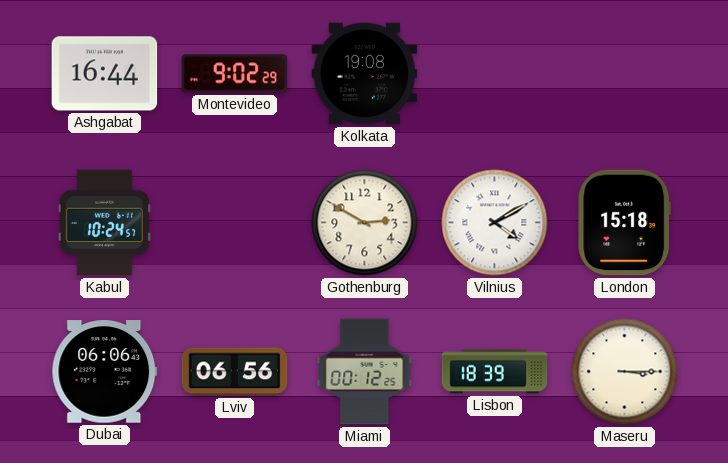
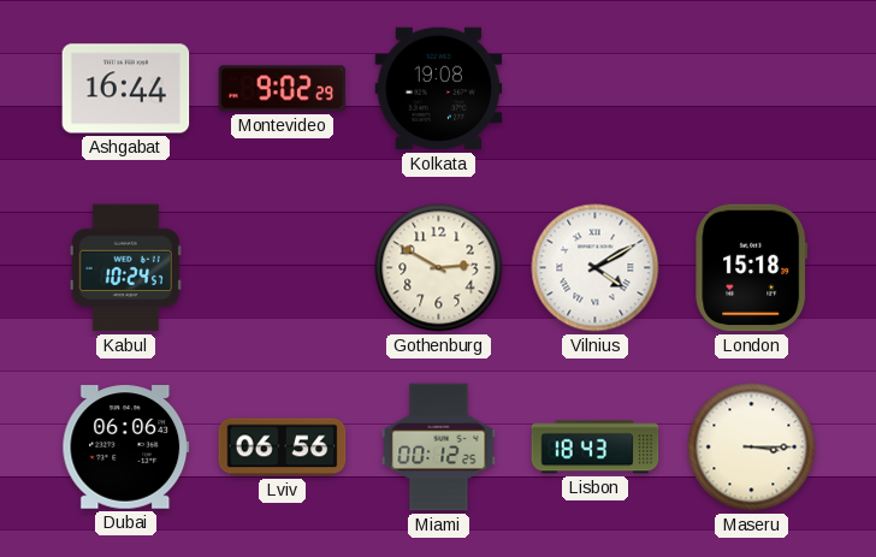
Lisbon: 18:39 -> 18:43 (596, 448)
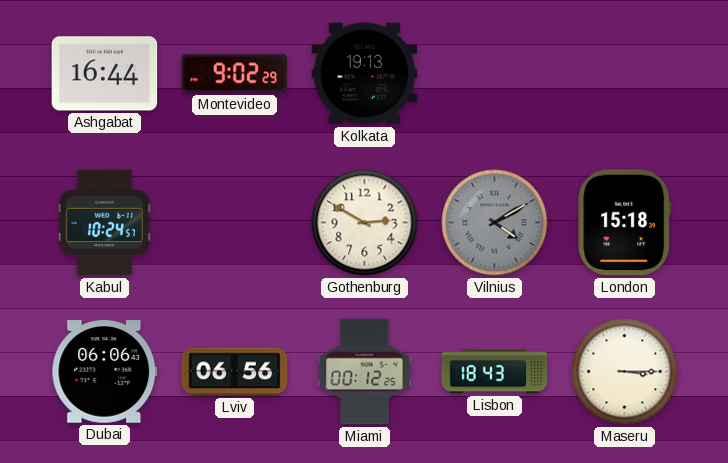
Kolkata: 19:08 -> 19:13 (365, 74)
Vilnius dial: white -> grey (495, 223)
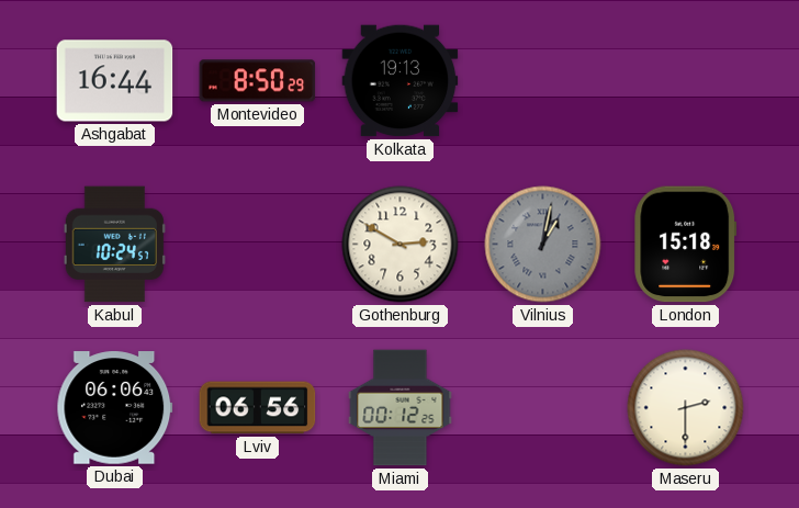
Montevideo: 9:02 -> 8:50 (258, 81)
Vilnius: 4:10 -> 1:02 (543, 245)
Lisbon: 18:43 -> none (495, 372)
Maseru: 3:15 -> 2:30 (686, 408)
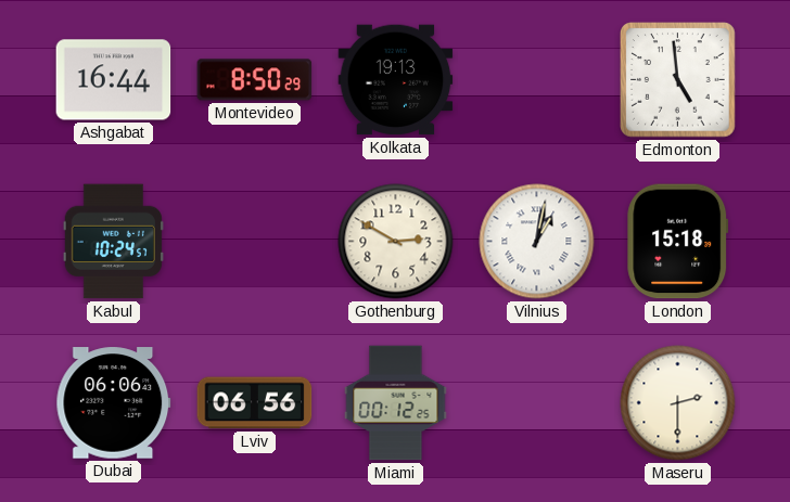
Edmonton: none -> 4:59 (678, 80)
Vilnius dial: grey -> white (537, 242)
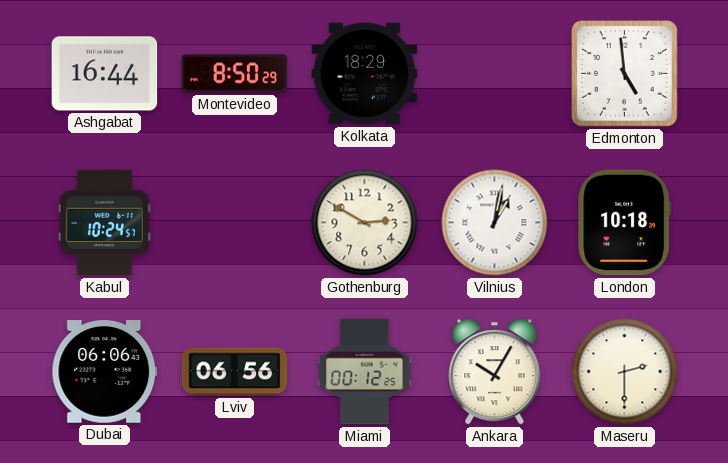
Kolkata: 19:13 -> 18:29 (365, 74)
London: 15:18 -> 10:18 (625, 223)
Ankara: none -> 10:05 (495, 372)
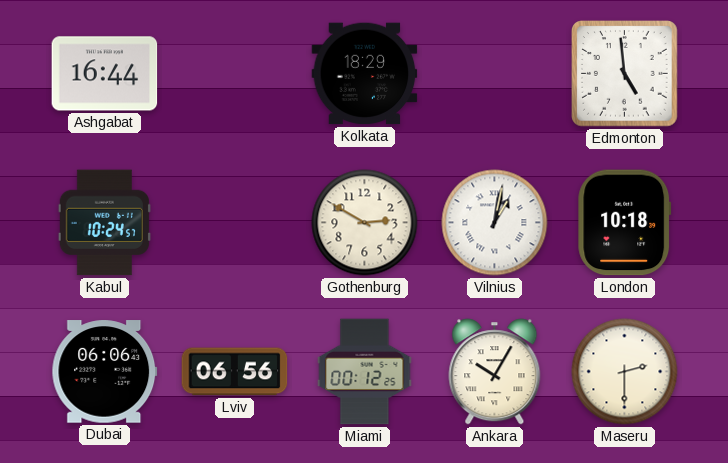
Montevideo: 8:50 -> none (235, 74)
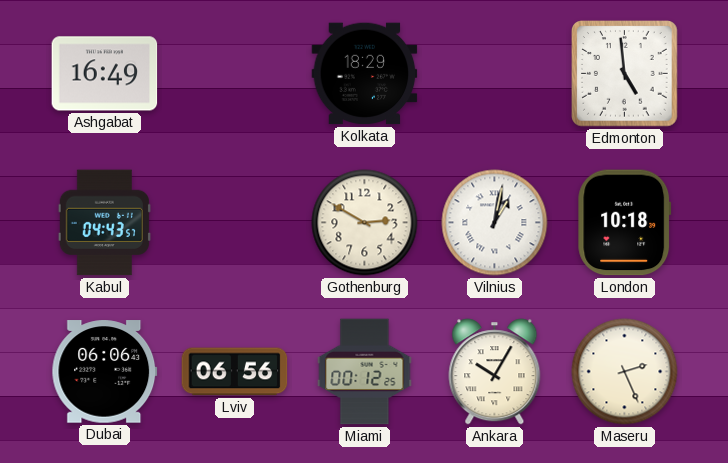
Ashgabat: 16:44 -> 16:49 (105, 74)
Kabul: 10:24 -> 04:43 (104, 223)
Maseru: 2:30 -> 2:26 (625, 372)
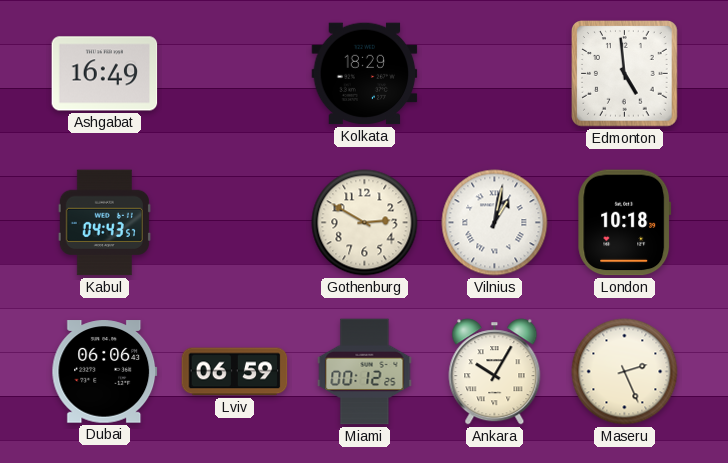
Lviv: 06:56 -> 06:59 (235, 372)
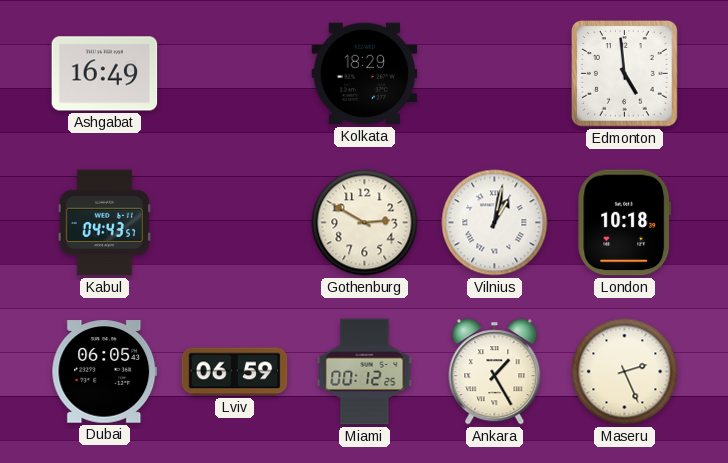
Dubai: 06:06 -> 06:05 (105, 372)
Ankara: 10:05 -> 1:25 (495, 372)
